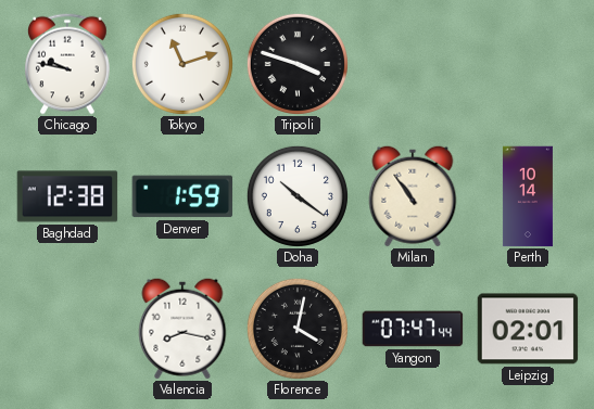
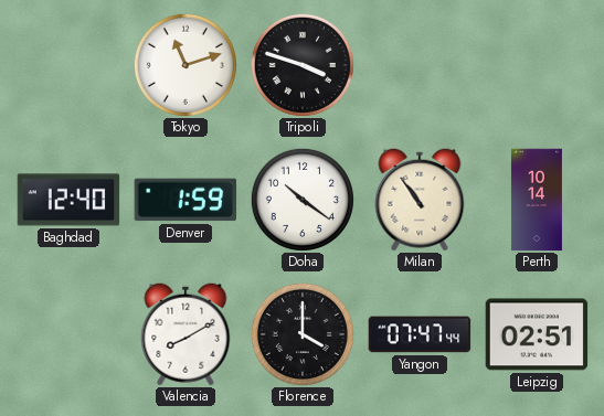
Chicago: 9:47 -> none (68, 64)
Baghdad: 12:38 -> 12:40 (68, 200)
Valencia: 8:17 -> 8:10 (186, 334)
Florence: 4:02 -> 4:00 (303, 334)
Leipzig: 02:01 -> 02:51 (537, 334)
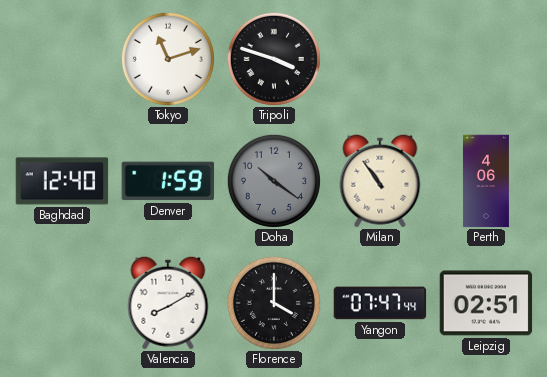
Doha dial: white -> grey (274, 181)
Perth: 10:14 -> 4:06 (486, 181)
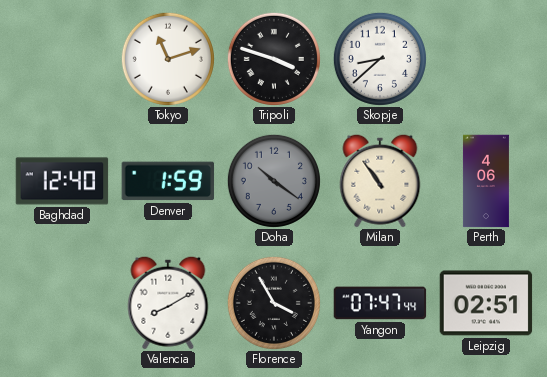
Skopje: none -> 8:38 (380, 59)
Florence: 4:00 -> 3:55 (274, 303)
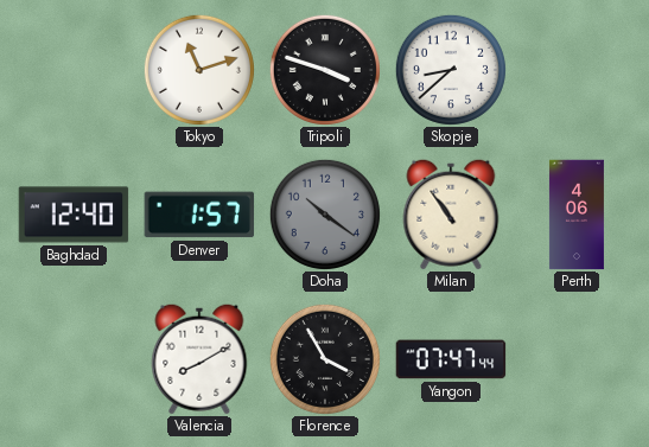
Denver: 1:59 -> 1:57 (199, 215)
Leipzig: 02:51 -> none (486, 303)
